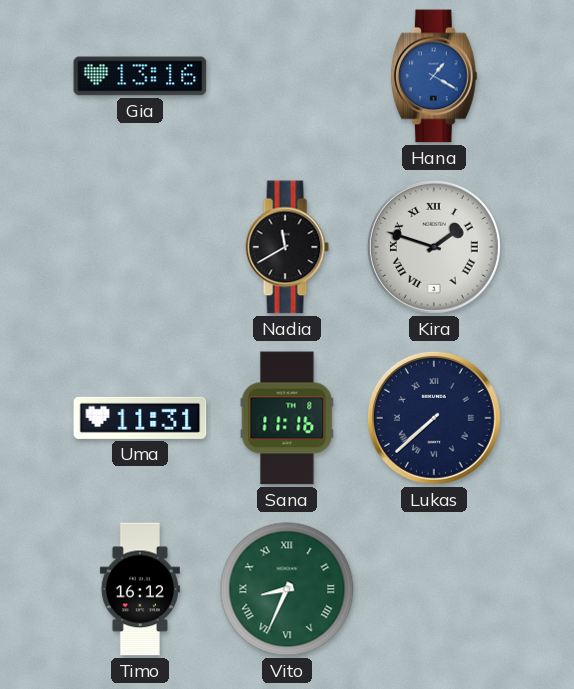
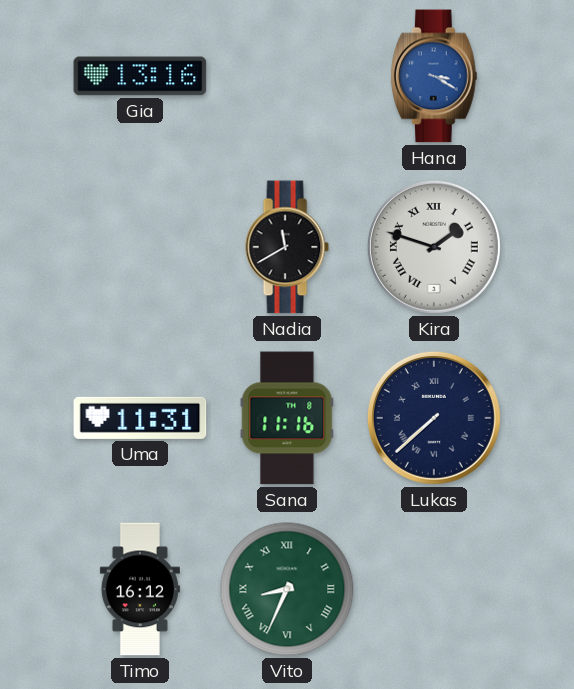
Hana: 1:20 -> 3:20 (435, 76)
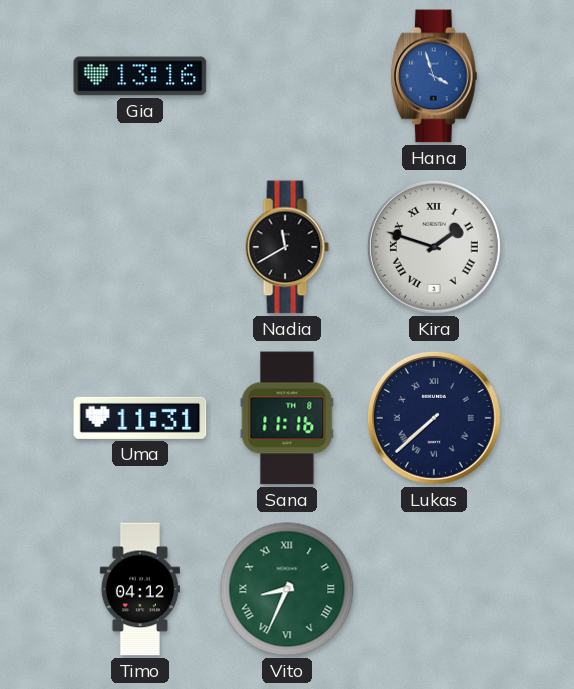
Hana: 3:20 -> 3:57 (435, 76)
Timo: 16:12 -> 04:12 (140, 589)
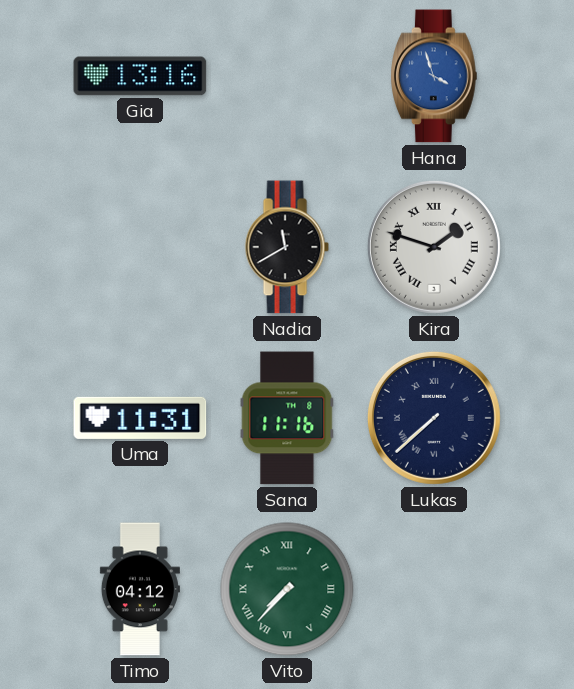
Vito: 8:34 -> 7:37 (287, 589)
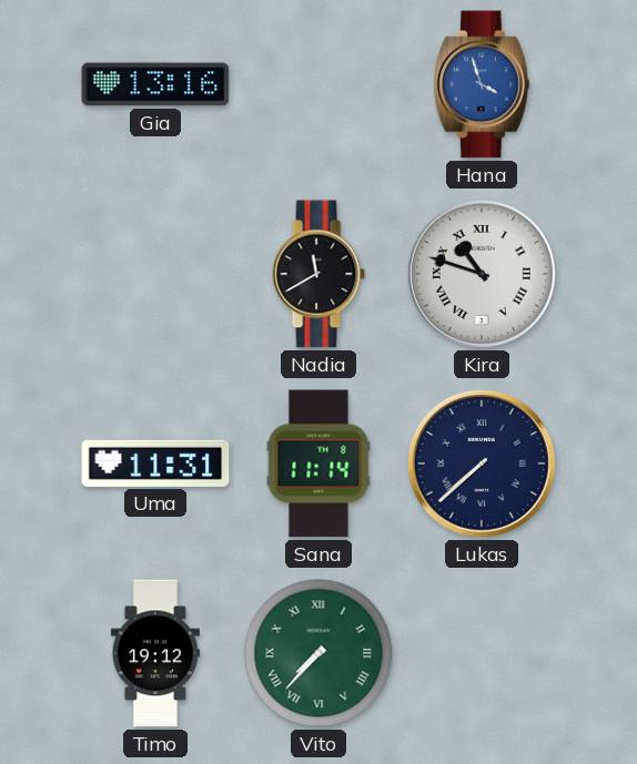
Kira: 1:48 -> 10:48 (482, 274)
Sana: 11:16 -> 11:14 (318, 464)
Timo: 04:12 -> 19:12 (155, 653)
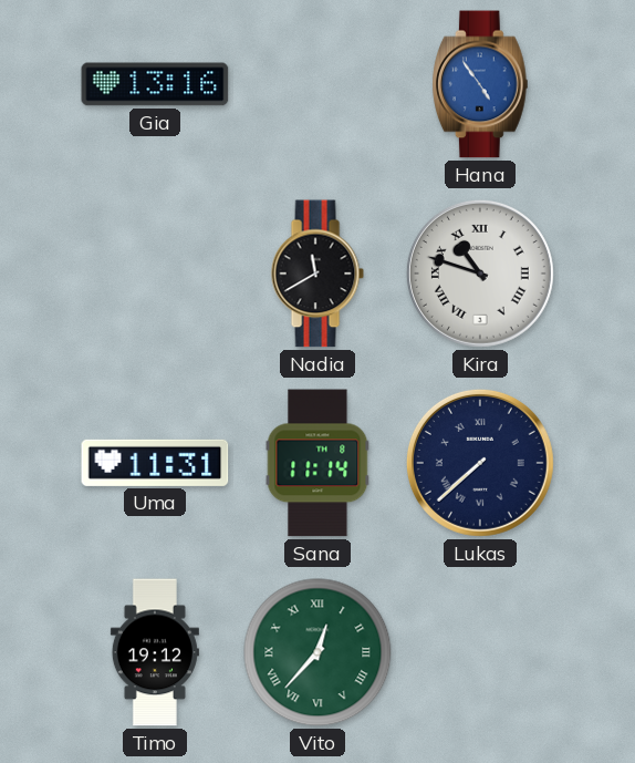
Hana: 3:57 -> 4:54 (481, 84)
Vito: 7:37 -> 12:37 (317, 652)
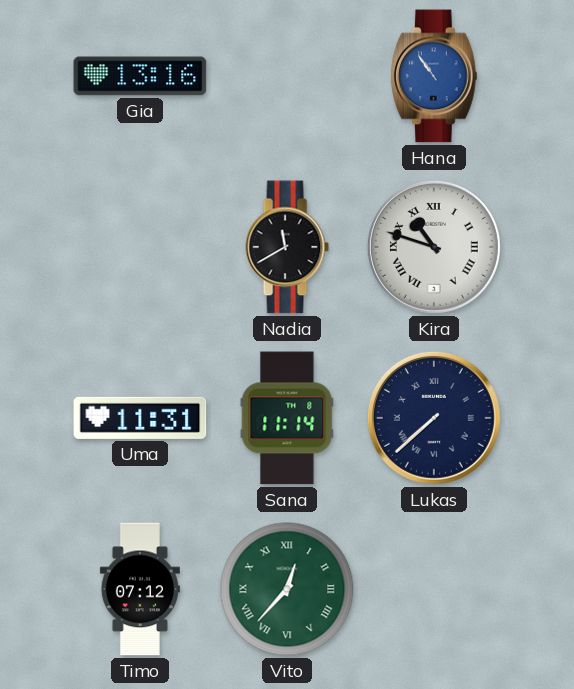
Hana: 4:54 -> 10:54 (435, 76)
Timo: 19:12 -> 07:12 (140, 589)
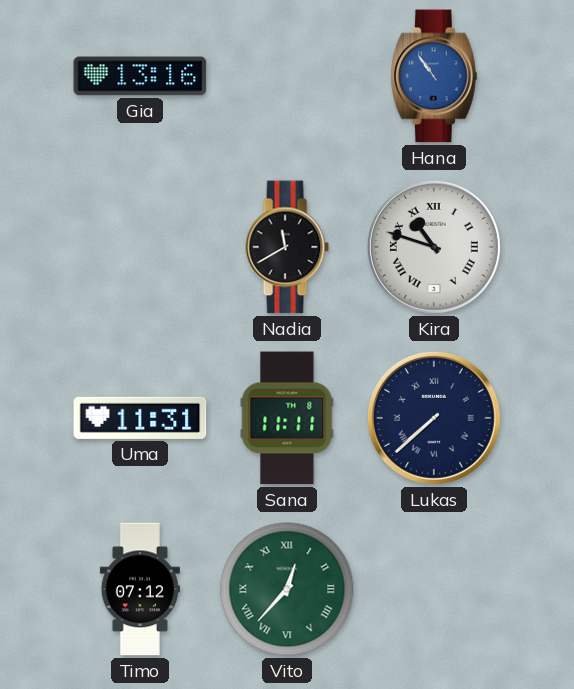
Sana: 11:14 -> 11:11 (287, 418)
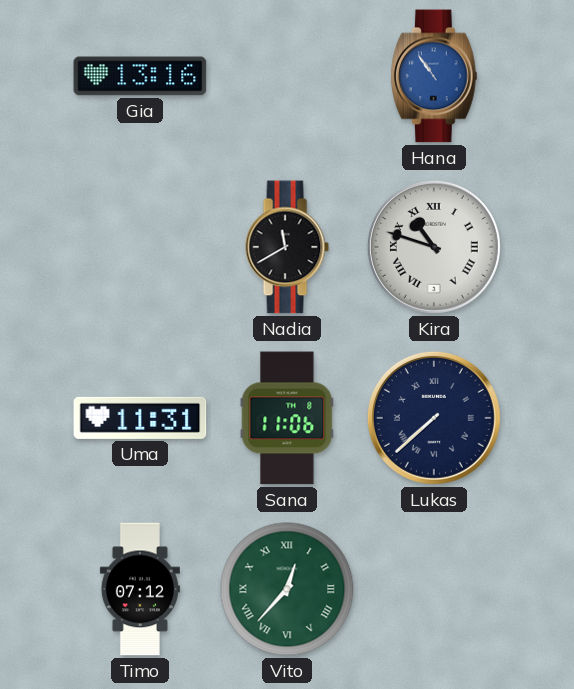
Sana: 11:11 -> 11:06 (287, 418)
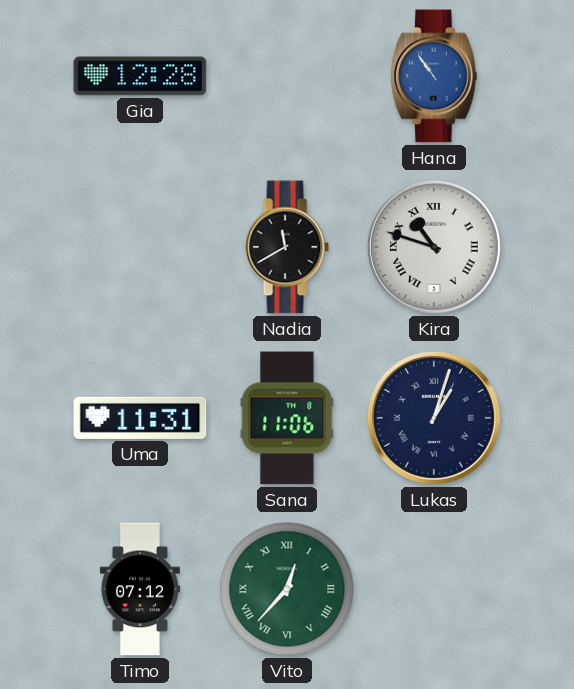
Gia: 13:16 -> 12:28 (140, 76)
Lukas: 7:38 -> 1:03 (434, 418)
